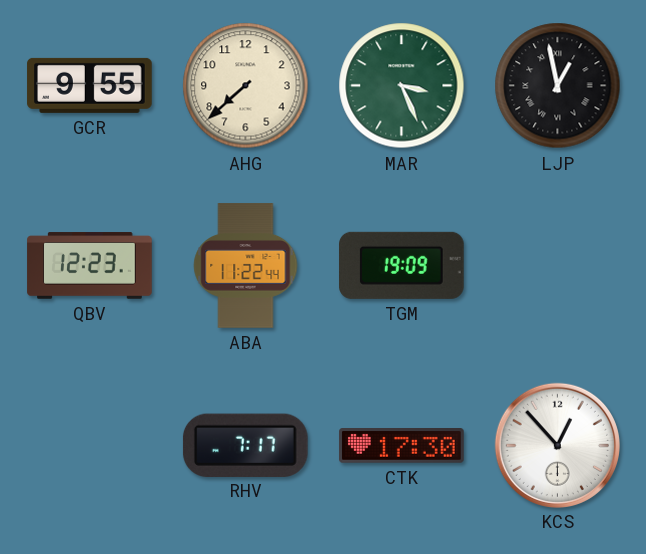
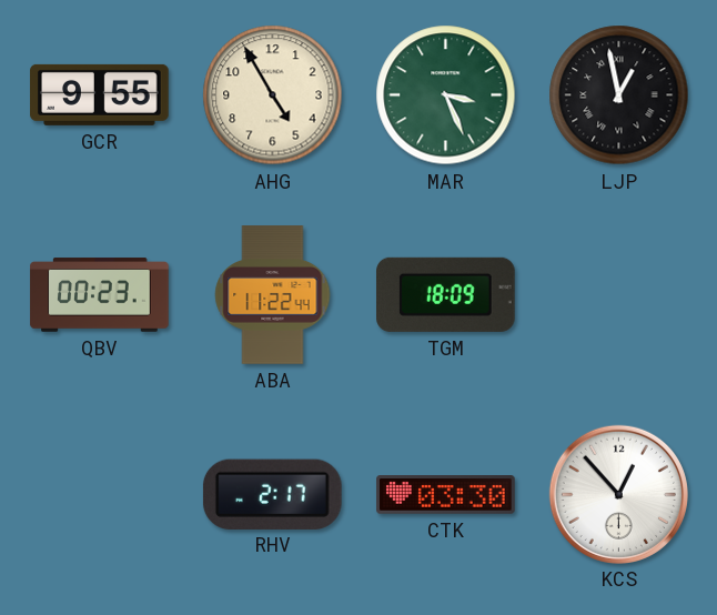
AHG: 7:38 -> 4:55 (273, 95)
QBV: 12:23 -> 00:23 (100, 295)
TGM: 19:09 -> 18:09 (446, 294)
RHV: 7:17 -> 2:17 (272, 494)
CTK: 17:30 -> 03:30 (446, 495)
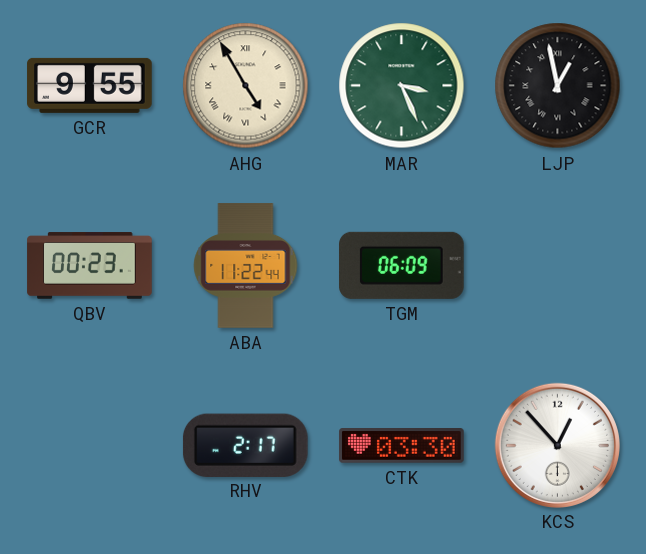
AHG numerals: Arabic -> Roman (246, 86)
TGM: 18:09 -> 06:09 (402, 265)
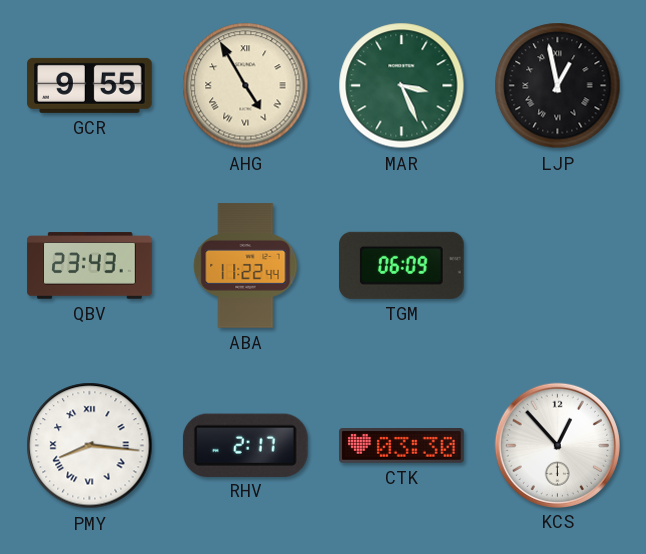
QBV: 00:23 -> 23:43 (90, 266)
PMY: none -> 8:16 (90, 446)
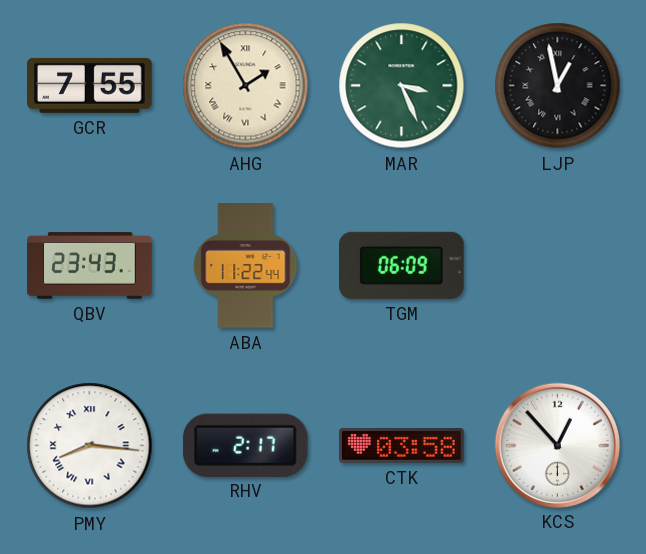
GCR: 9:55 -> 7:55 (90, 85)
AHG: 4:55 -> 1:55 (246, 86)
CTK: 03:30 -> 03:58 (402, 446)
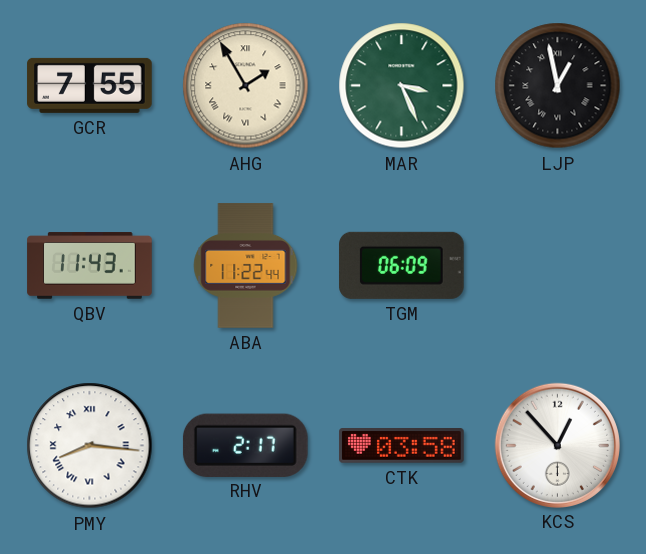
QBV: 23:43 -> 11:43 (90, 266)
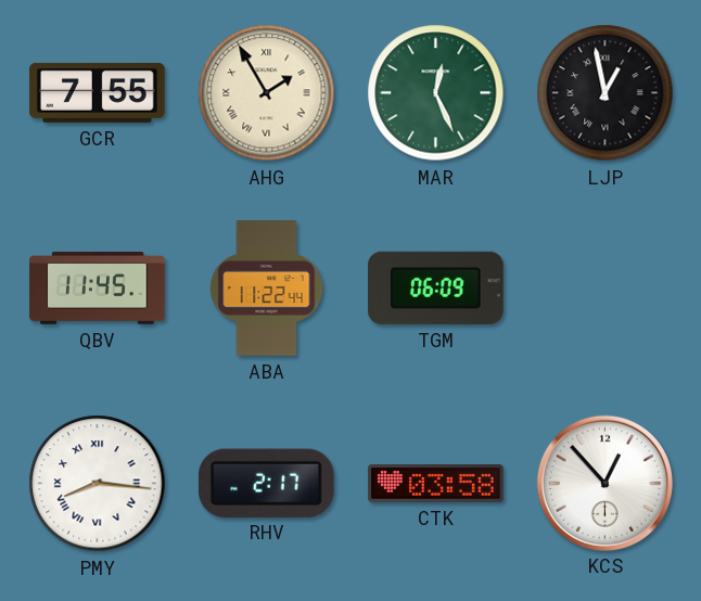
MAR: 3:26 -> 12:26 (436, 93)
QBV: 11:43 -> 11:45 (98, 289)
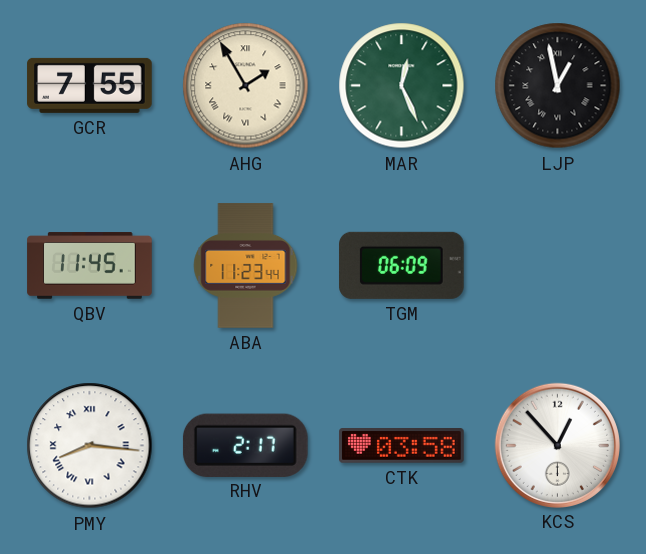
ABA: 11:22 -> 11:23 (246, 266)
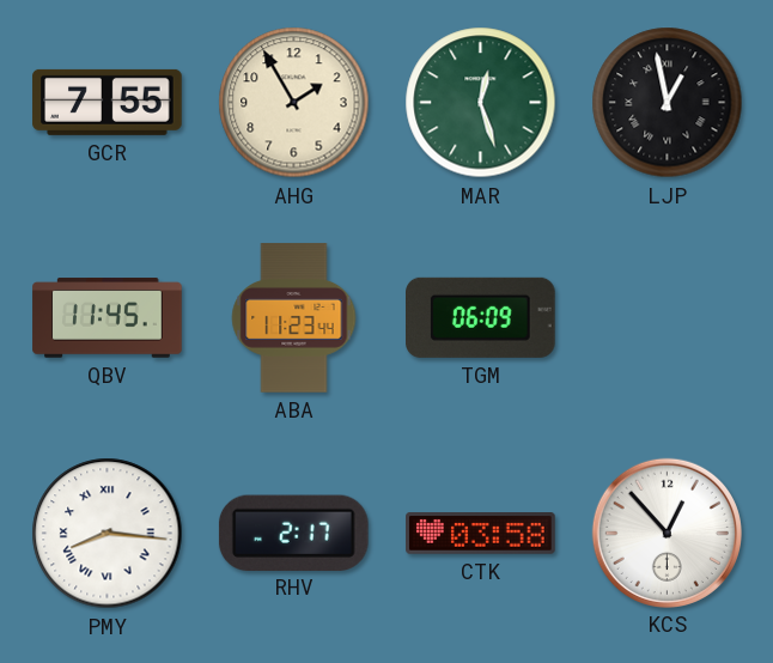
AHG numerals: Roman -> Arabic (294, 103)
MAR: 12:26 -> 12:27 (481, 103)
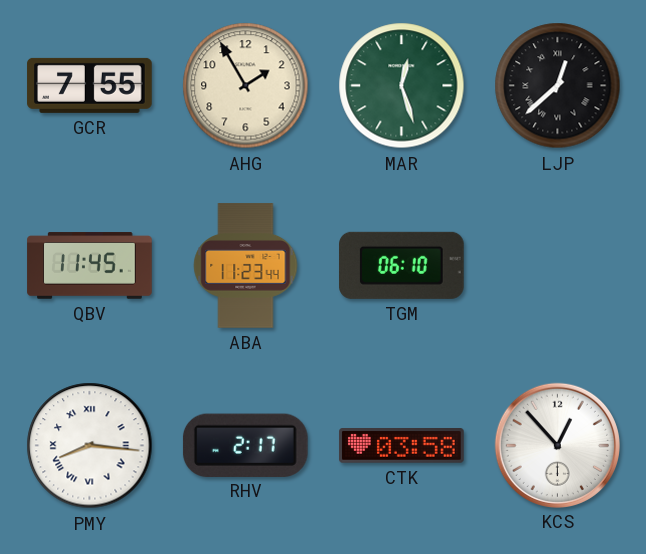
LJP: 12:58 -> 12:38 (558, 86)
TGM: 06:09 -> 06:10 (402, 265)
